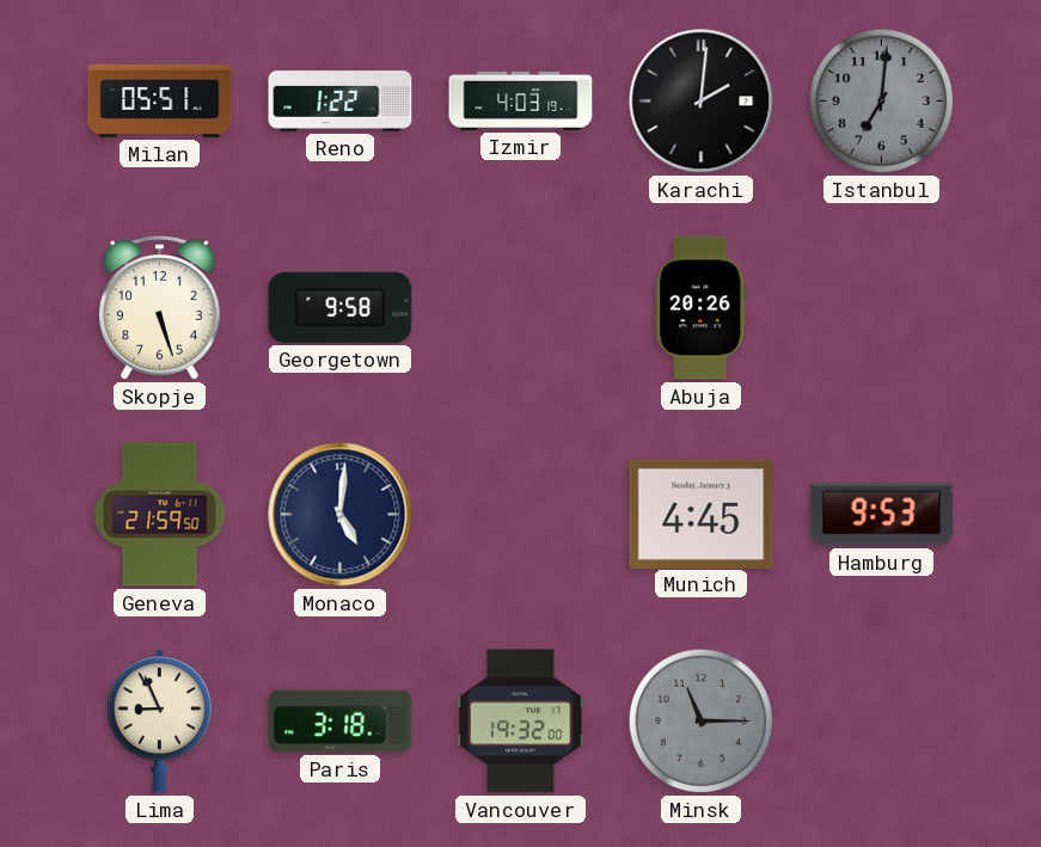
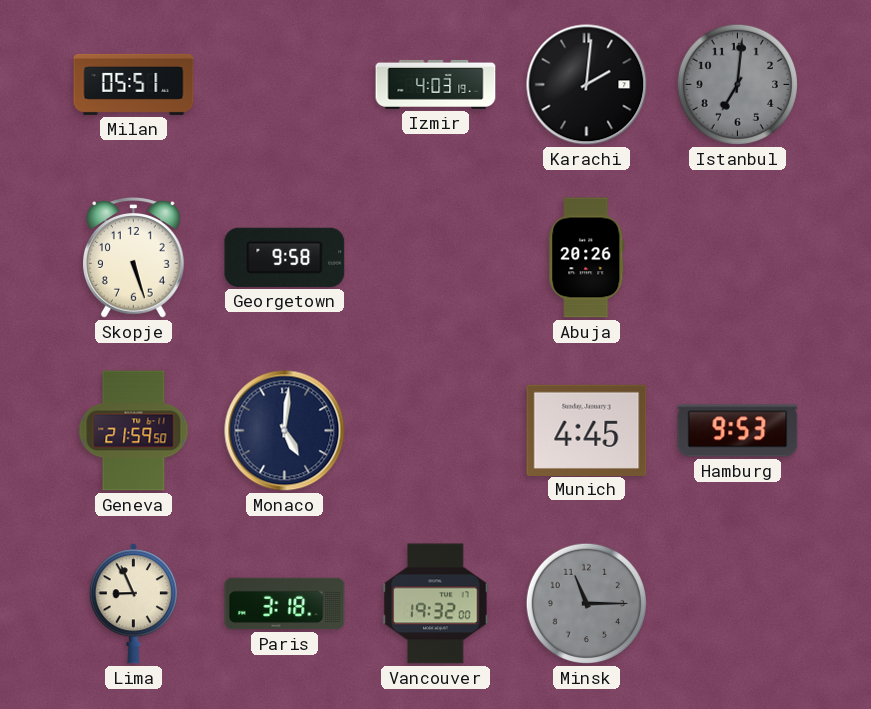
Reno: 1:22 -> none (341, 102)
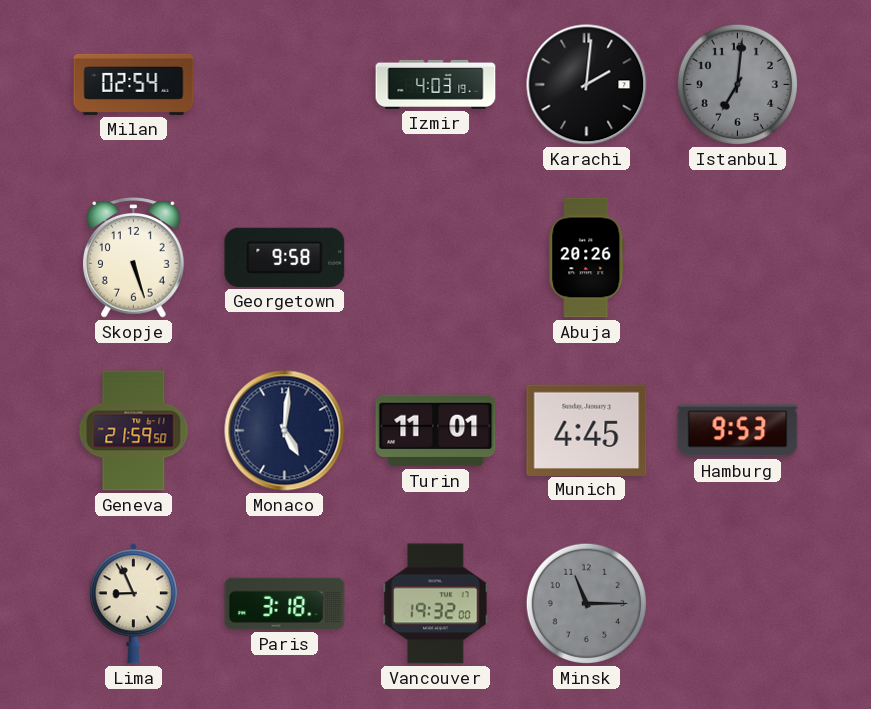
Milan: 05:51 -> 02:54 (134, 84)
Turin: none -> 11:01 (436, 431)
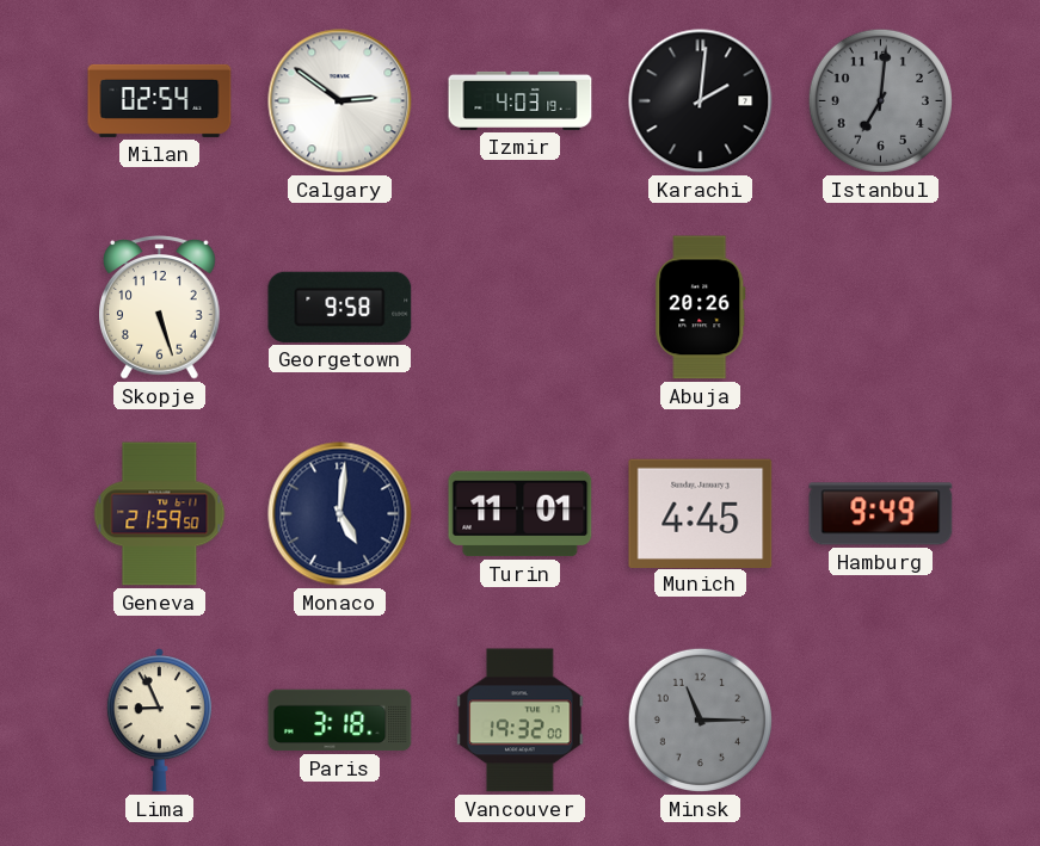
Calgary: none -> 2:51 (340, 101)
Hamburg: 9:53 -> 9:49 (881, 514)
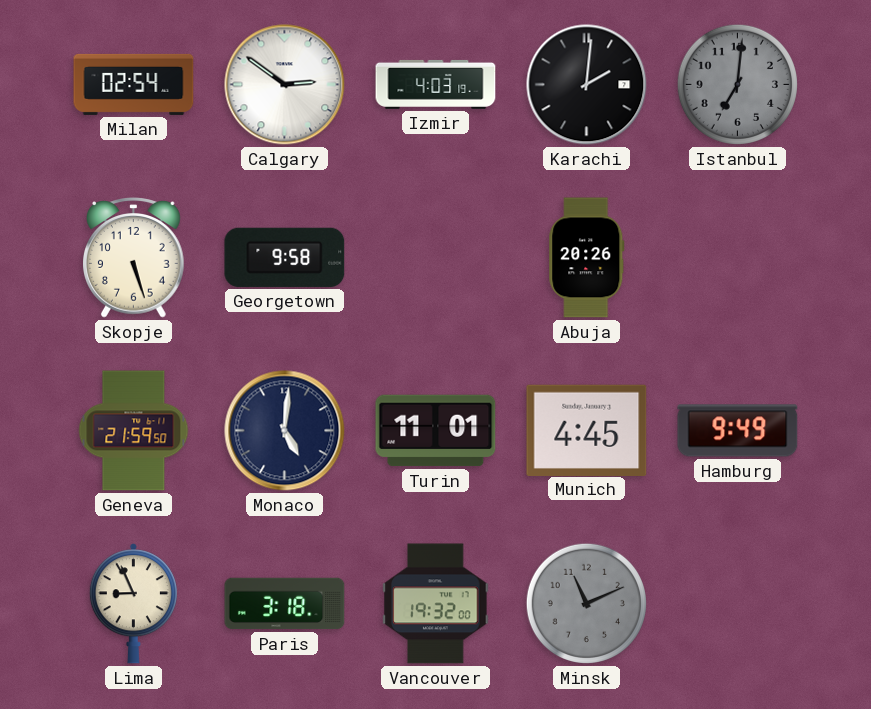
Minsk: 11:15 -> 11:11 (586, 603)
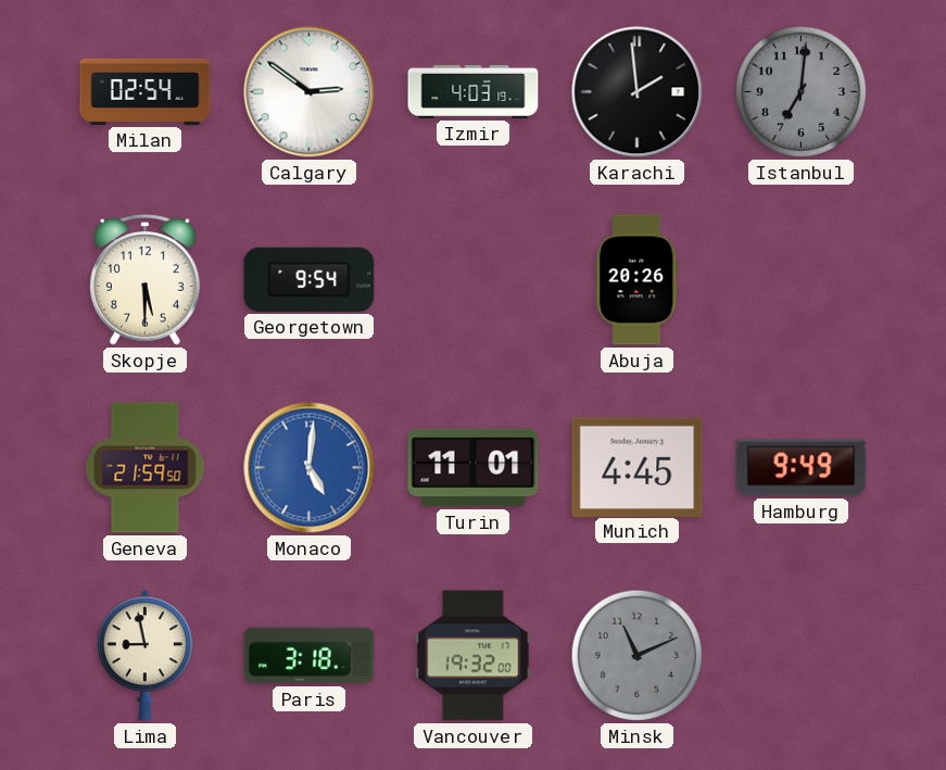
Karachi: 2:01 -> 1:59 (638, 92)
Skopje: 5:27 -> 5:30 (146, 280)
Georgetown: 9:58 -> 9:54 (310, 279)
Monaco dial: navy -> blue (310, 468)
Lima: 8:56 -> 8:58 (144, 656)
